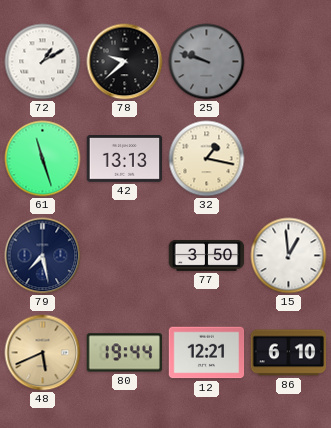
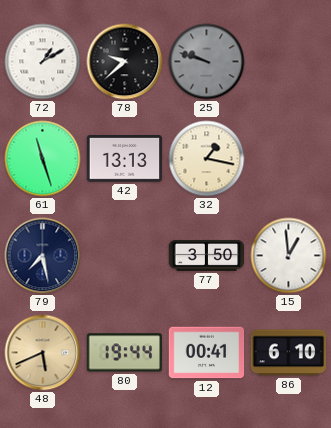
12: 12:21 -> 00:41 (207, 353)
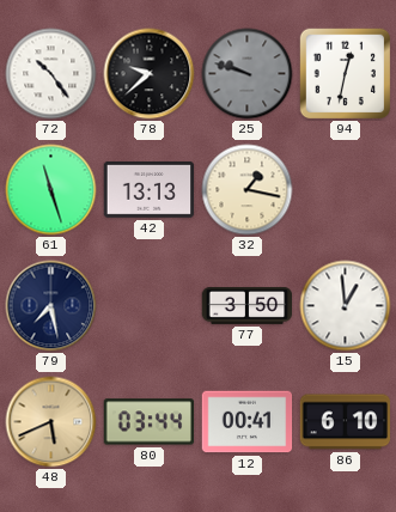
72: 1:10 -> 10:24 (51, 74)
94: none -> 12:32 (345, 73)
80: 19:44 -> 03:44 (148, 422)
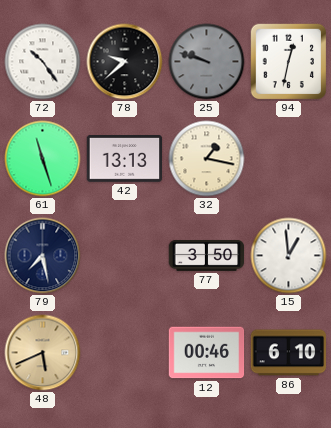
80: 03:44 -> none (148, 422)
12: 00:41 -> 00:46 (207, 353)
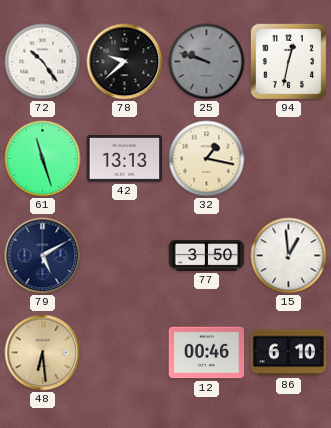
79: 7:28 -> 5:10 (43, 256)
48: 5:41 -> 6:29 (43, 353)
